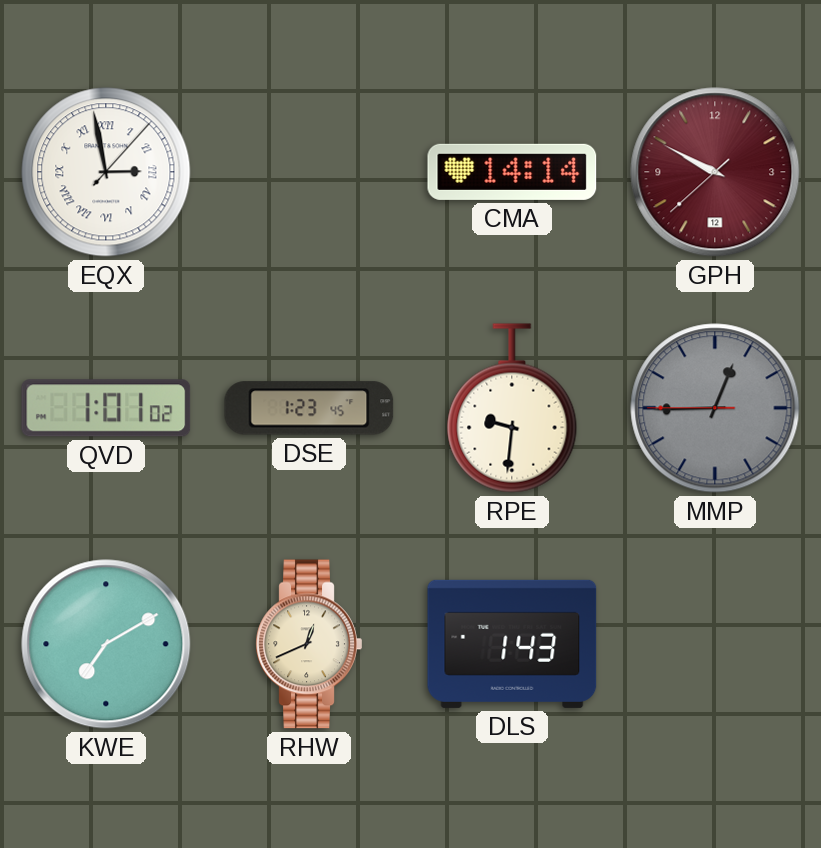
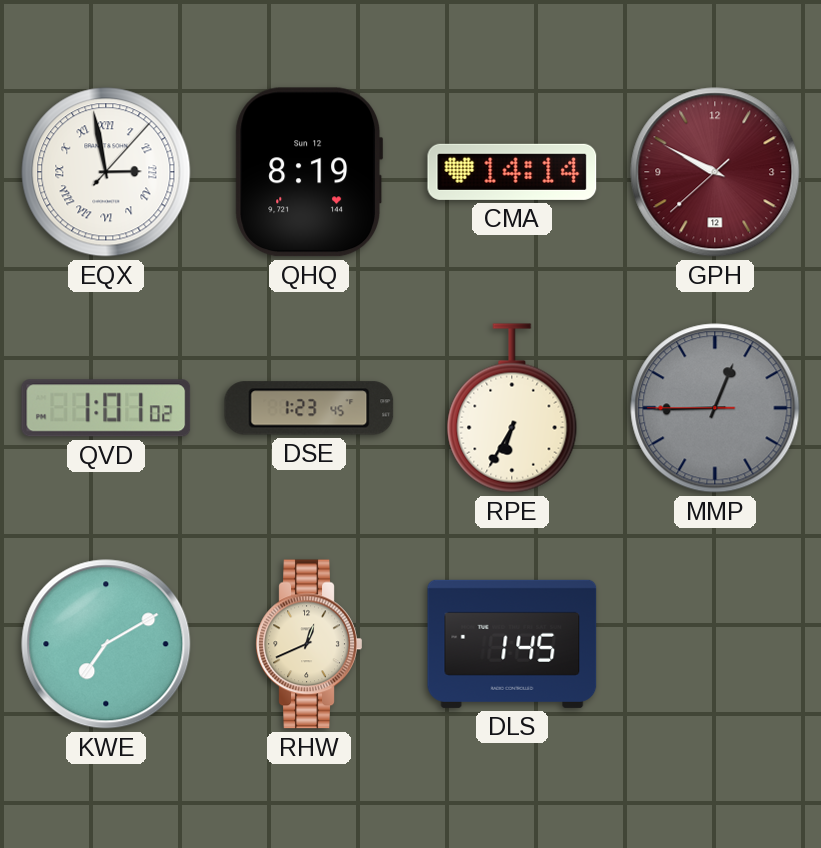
QHQ: none -> 8:19 (309, 172)
RPE: 9:31 -> 6:35 (512, 408)
DLS: 1:43 -> 1:45 (512, 644)
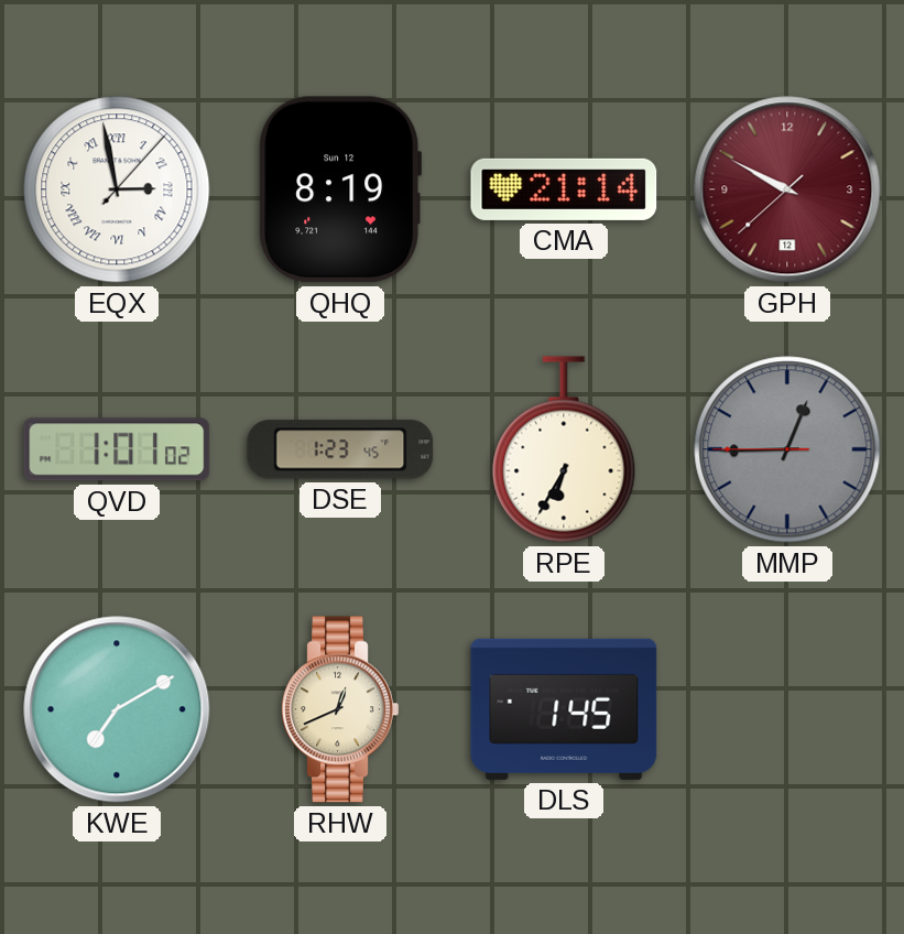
CMA: 14:14 -> 21:14 (564, 189)
